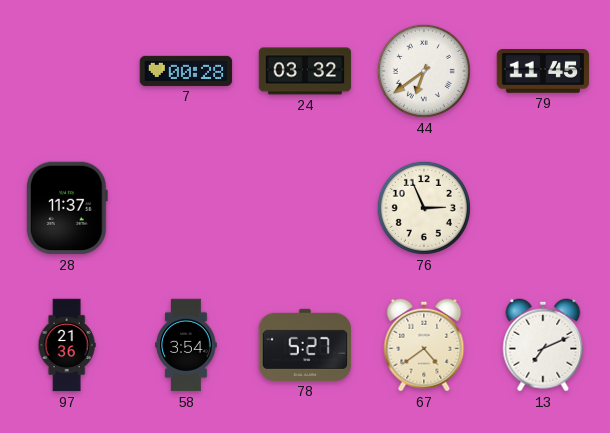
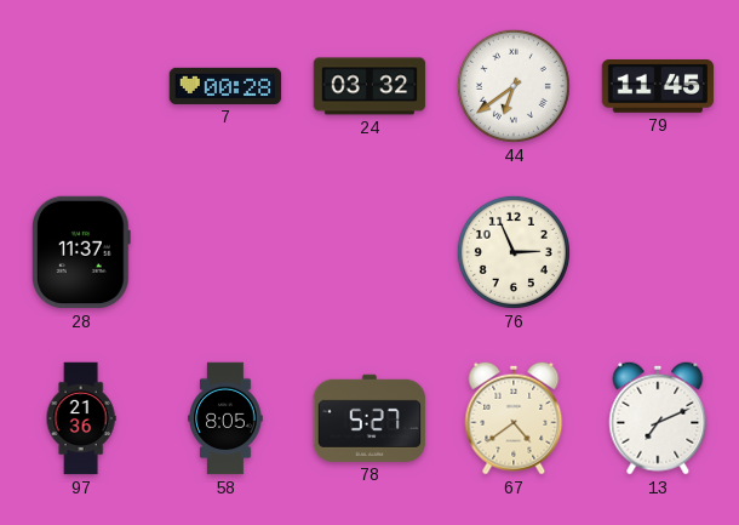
58: 3:54 -> 8:05 (225, 418)
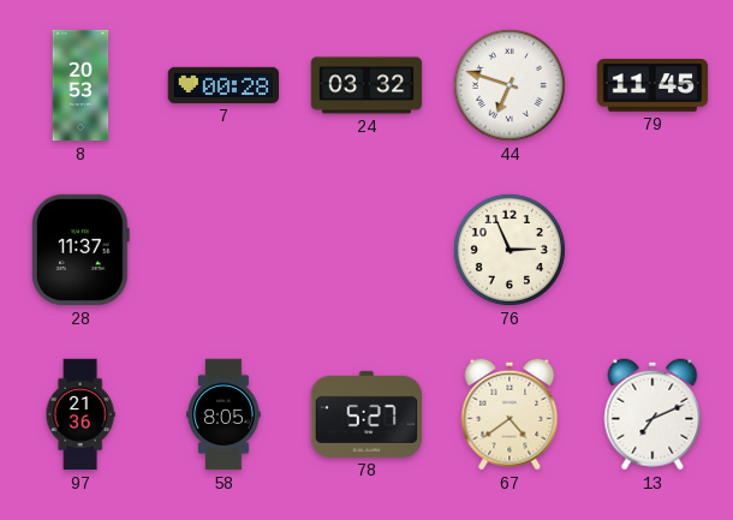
8: none -> 20:53 (81, 85)
44: 6:39 -> 6:48 (509, 85)
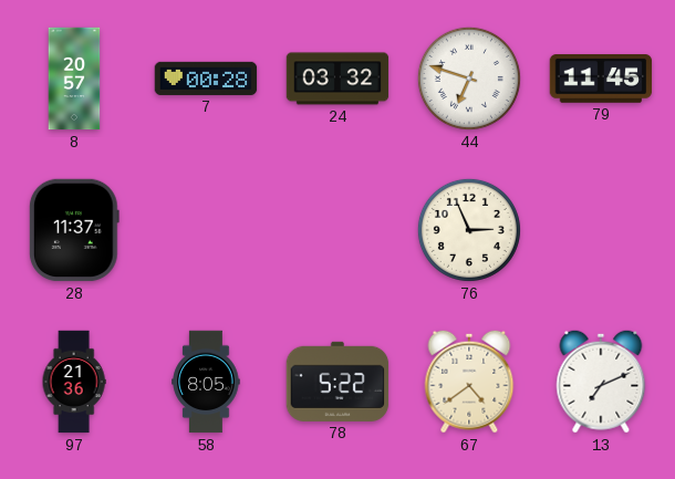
8: 20:53 -> 20:57 (74, 79)
78: 5:27 -> 5:22 (337, 382)
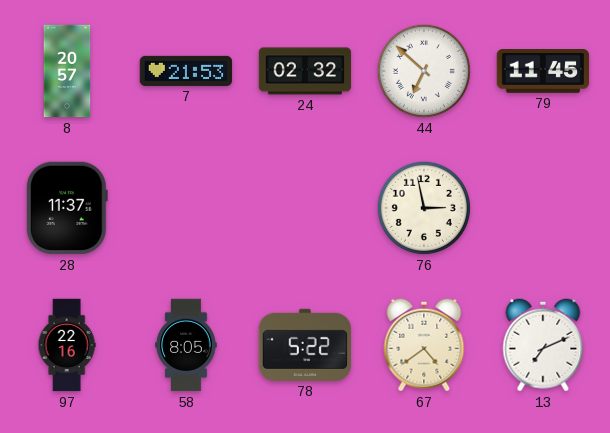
7: 00:28 -> 21:53 (186, 71)
24: 03:32 -> 02:32 (305, 71)
44: 6:48 -> 6:52 (424, 71)
76: 2:56 -> 2:58 (424, 208)
97: 21:36 -> 22:16 (67, 345)
